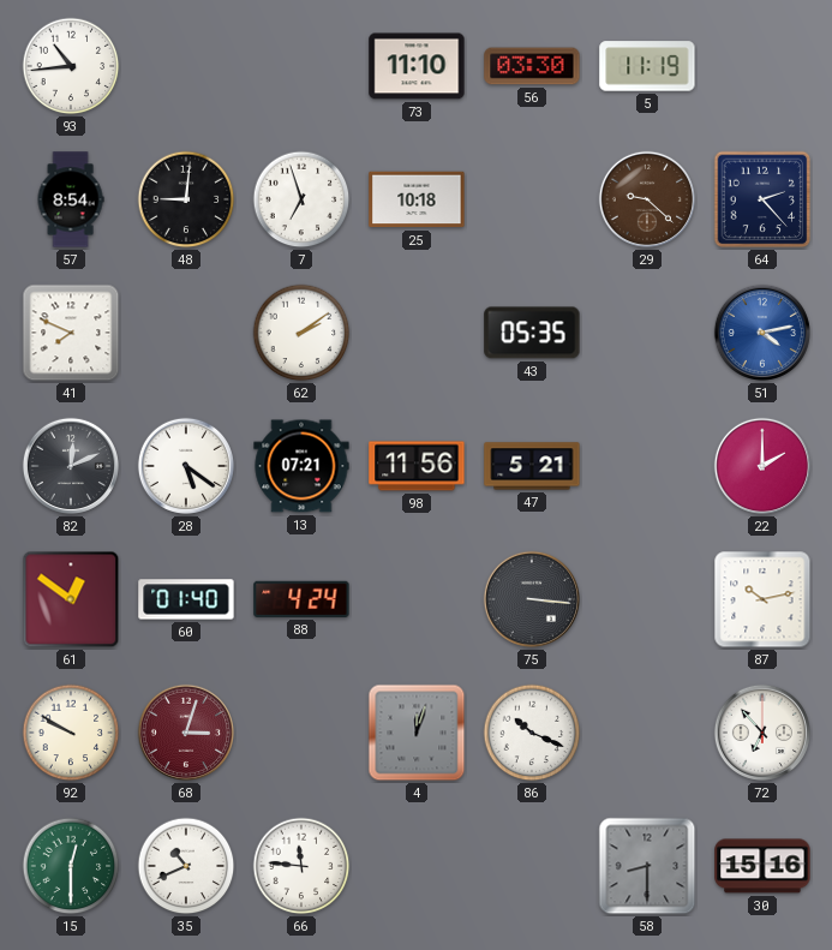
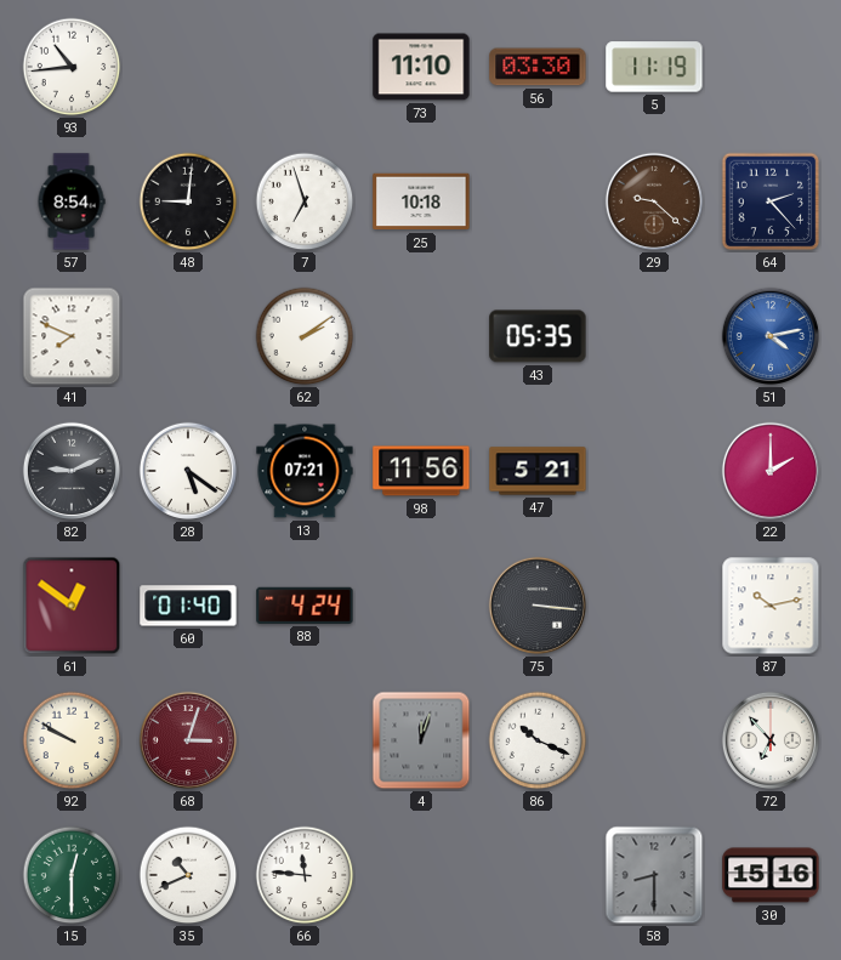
82: 12:11 -> 9:11 (72, 471)
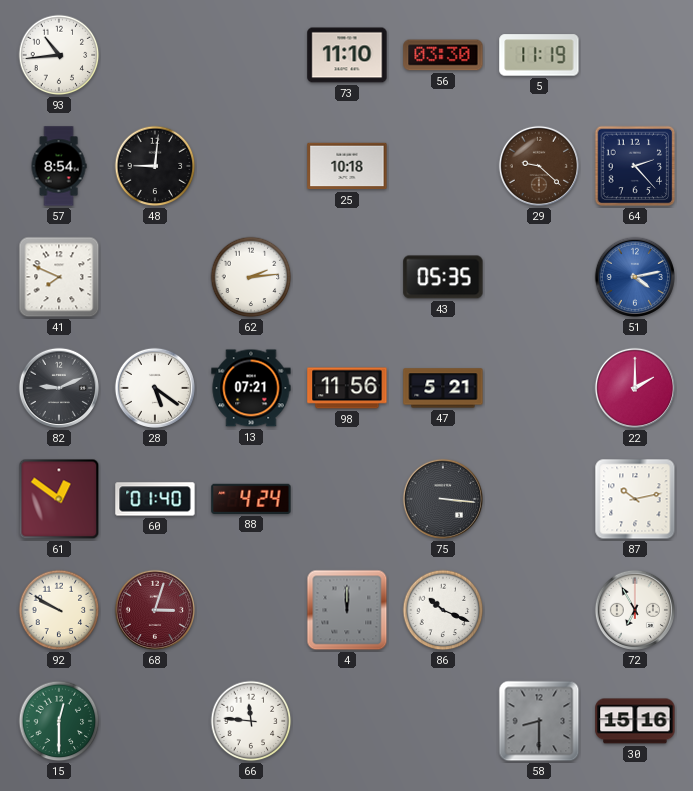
7: 6:57 -> none (305, 201)
62: 2:09 -> 2:14 (251, 277)
4: 12:03 -> 12:00 (347, 610)
72: 6:53 -> 6:55 (635, 610)
35: 10:41 -> none (188, 875)
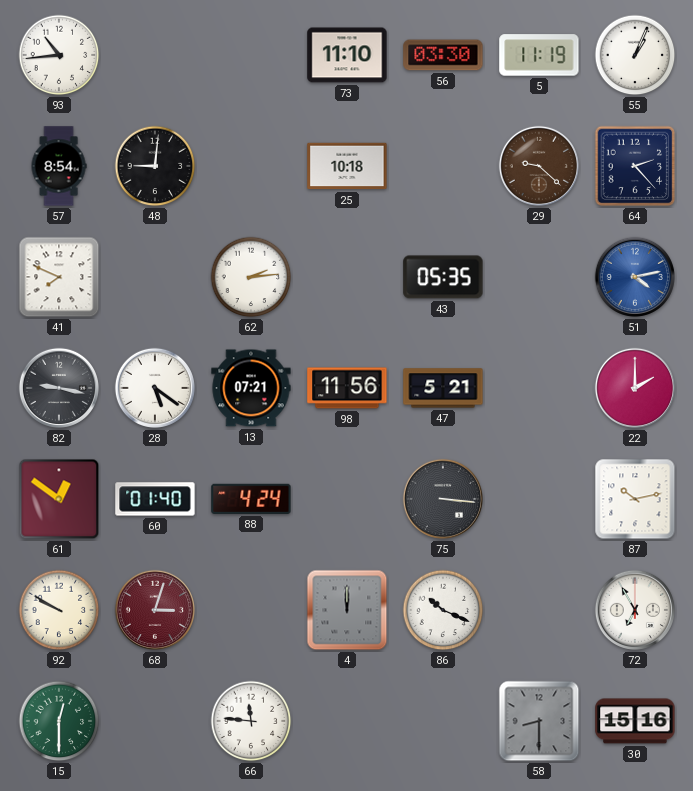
55: none -> 1:04 (635, 55)
82: 9:11 -> 9:17 (59, 388)
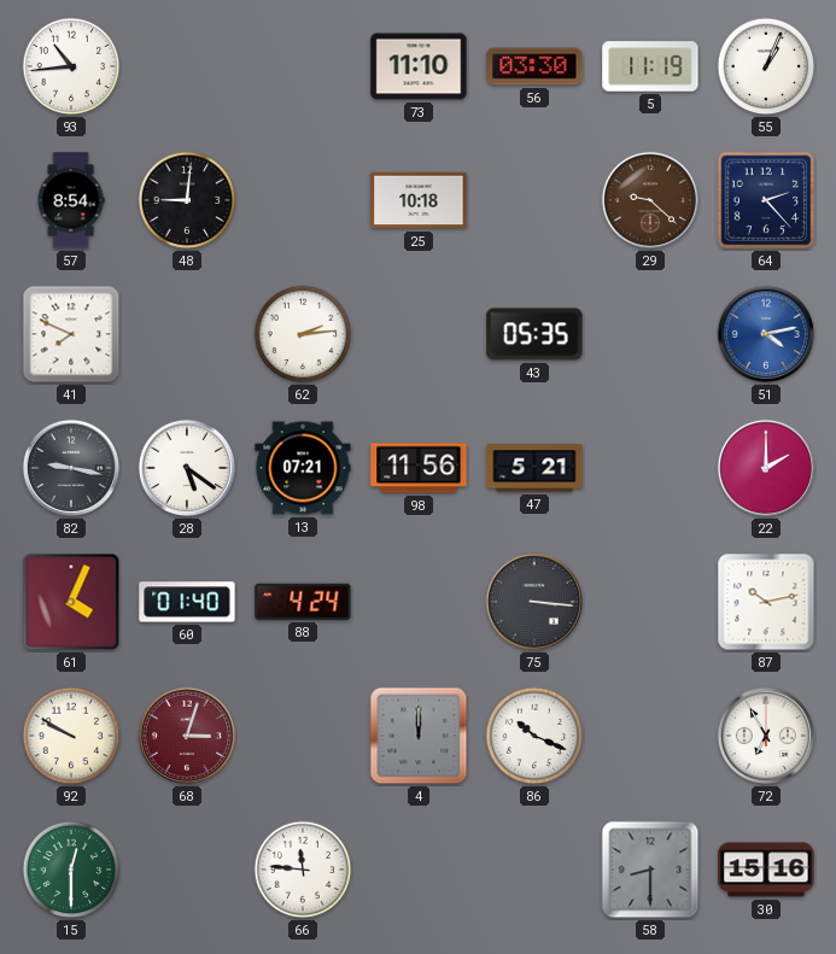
61: 12:51 -> 4:04 (71, 602)
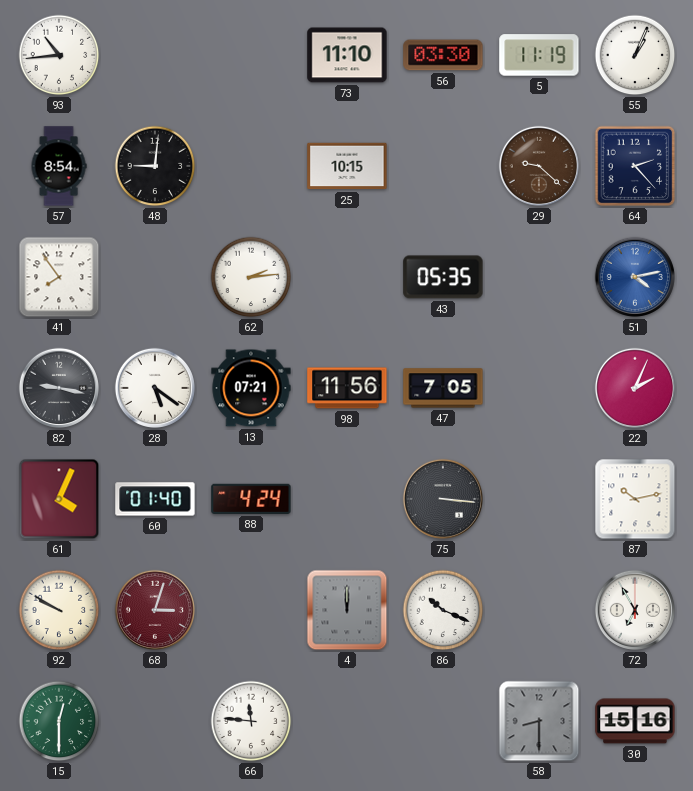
25: 10:18 -> 10:15 (347, 166)
41: 7:49 -> 7:54 (59, 277)
47: 5:21 -> 7:05 (443, 388)
22: 2:00 -> 2:04 (635, 388)
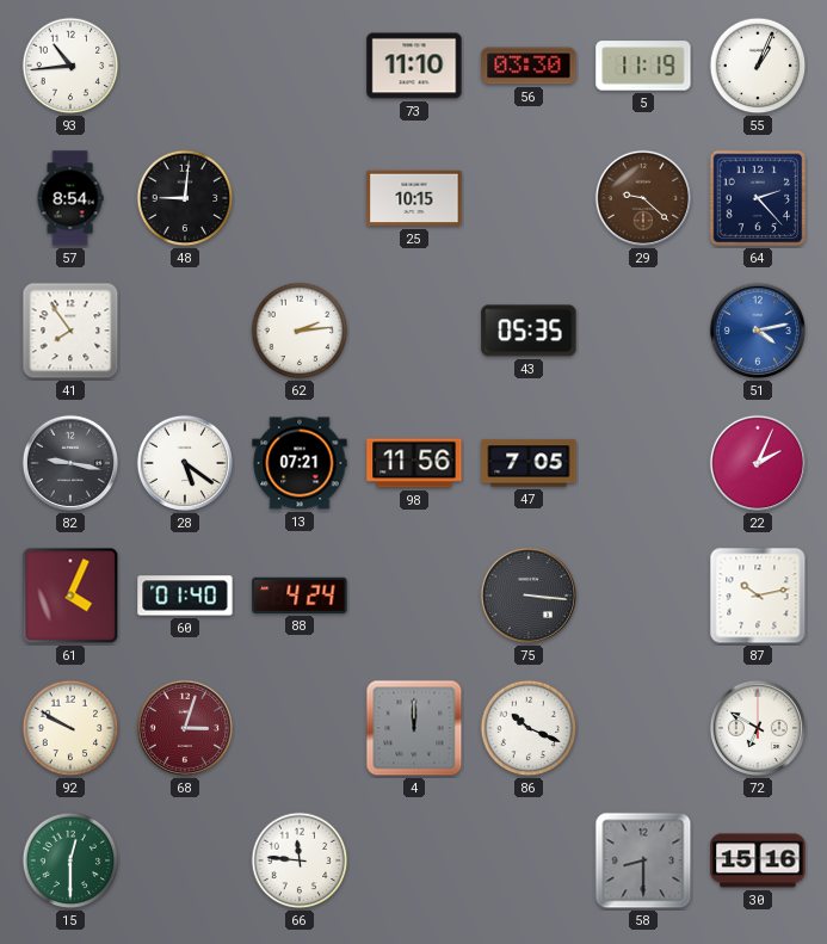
72: 6:55 -> 6:50 (758, 728)
